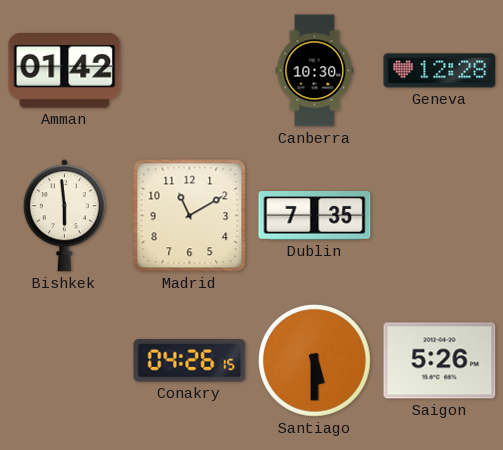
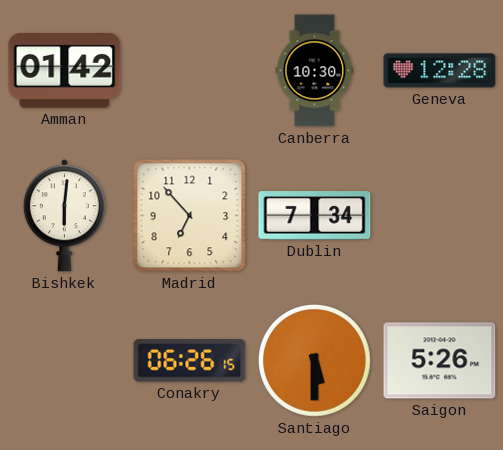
Bishkek: 5:59 -> 6:01 (64, 216)
Madrid: 11:10 -> 6:53 (190, 216)
Dublin: 7:35 -> 7:34 (315, 216)
Conakry: 04:26 -> 06:26 (190, 361)
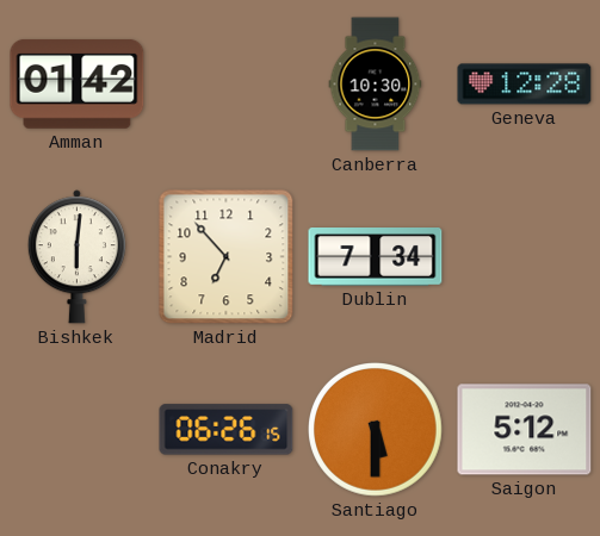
Saigon: 5:26 -> 5:12 (525, 430)
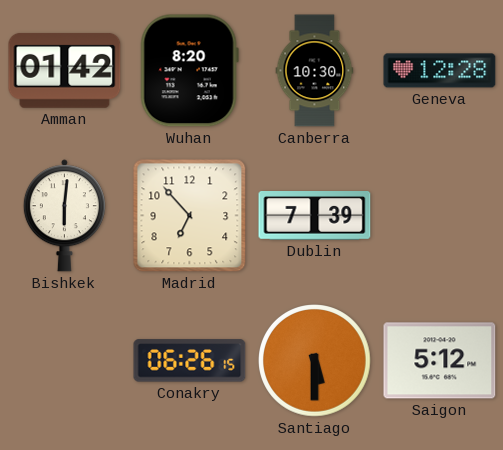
Wuhan: none -> 8:20 (189, 71)
Dublin: 7:34 -> 7:39 (315, 216)
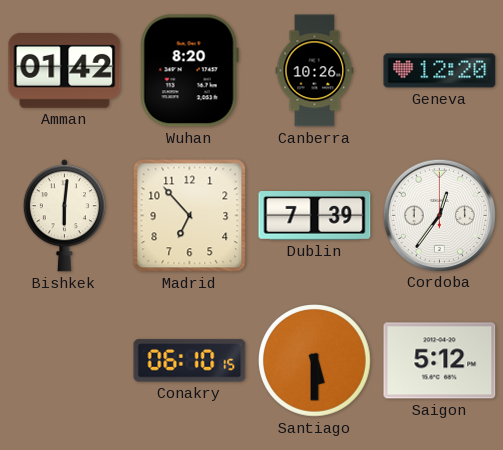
Canberra: 10:30 -> 10:26 (315, 71)
Geneva: 12:28 -> 12:20 (440, 71)
Cordoba: none -> 12:36 (439, 215)
Conakry: 06:26 -> 06:10 (190, 361)
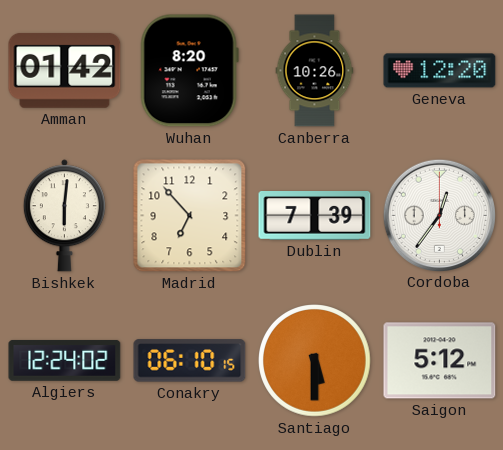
Algiers: none -> 12:24 (65, 360)
